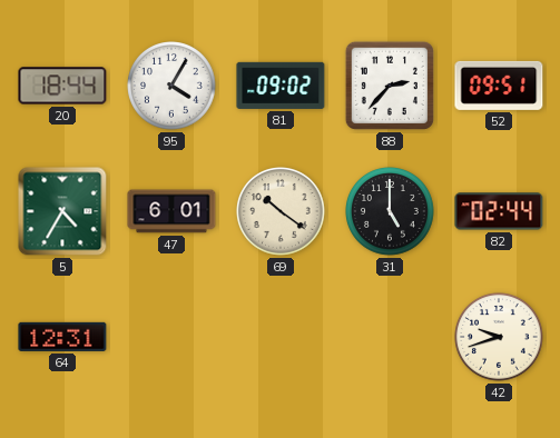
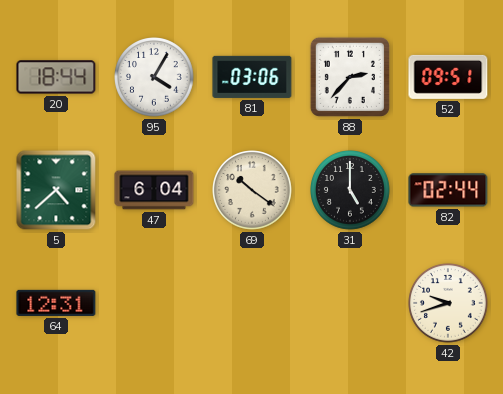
81: 09:02 -> 03:06 (252, 77)
5: 4:35 -> 4:38 (56, 190)
47: 6:01 -> 6:04 (154, 190)
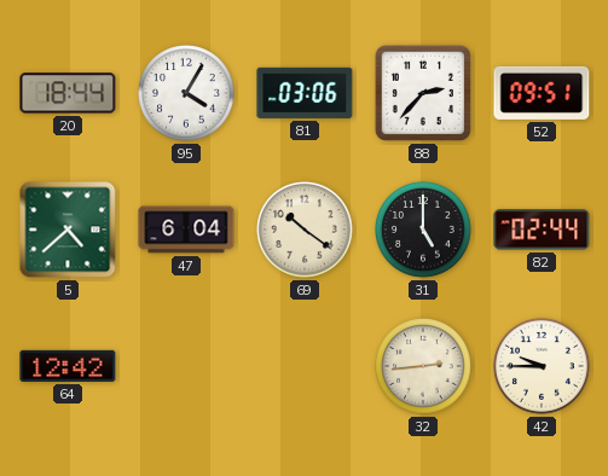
64: 12:31 -> 12:42 (68, 366)
32: none -> 2:44 (424, 367)
42: 9:42 -> 9:45 (543, 367)
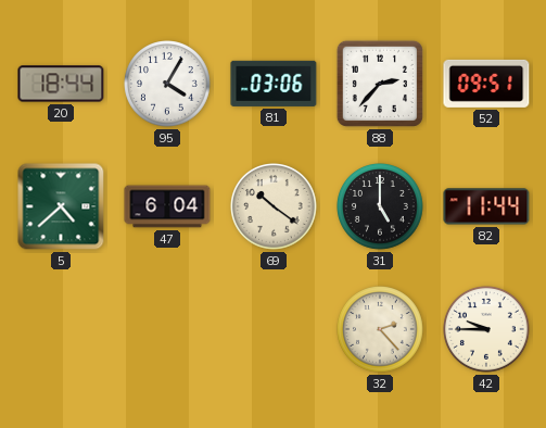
82: 02:44 -> 11:44 (486, 206)
64: 12:42 -> none (68, 366)
32: 2:44 -> 2:23 (381, 330)
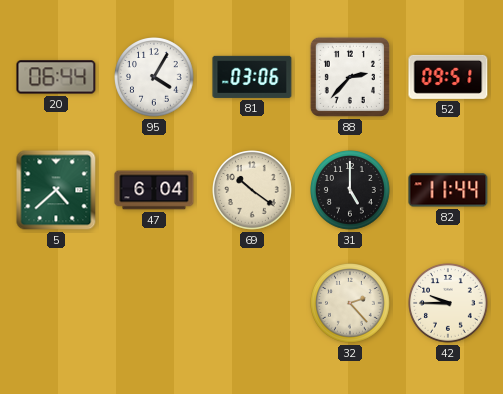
20: 18:44 -> 06:44 (56, 77)
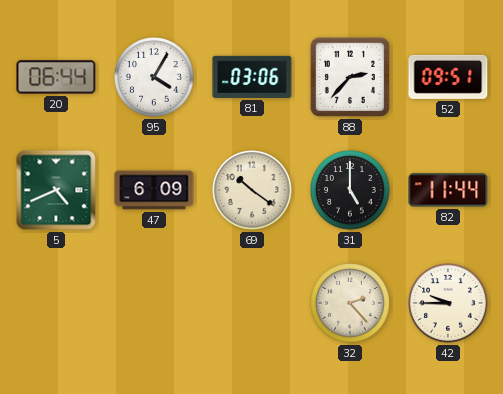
5: 4:38 -> 4:41 (56, 190)
47: 6:04 -> 6:09 (154, 190)
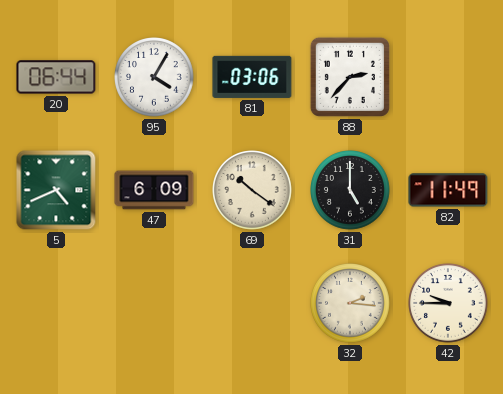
52: 09:51 -> none (448, 77)
82: 11:44 -> 11:49 (448, 190)
32: 2:23 -> 2:16 (351, 304)
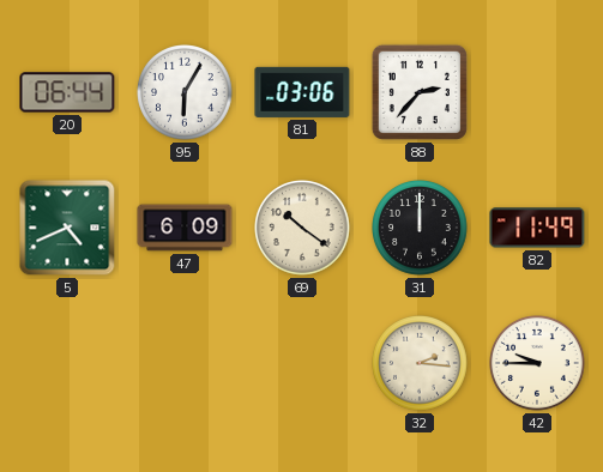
95: 4:05 -> 6:05 (186, 93)
31: 5:00 -> 12:00 (421, 229)
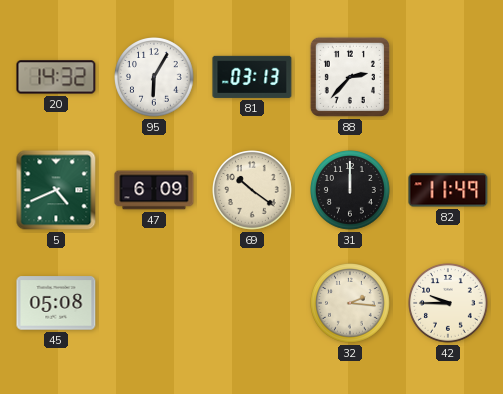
20: 06:44 -> 14:32 (56, 77)
81: 03:06 -> 03:13 (252, 77)
45: none -> 05:08 (56, 303)
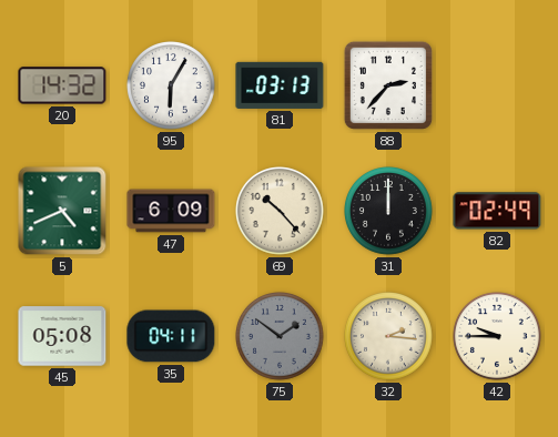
69: 10:21 -> 10:23 (281, 212)
82: 11:49 -> 02:49 (497, 211)
35: none -> 04:11 (171, 336)
75: none -> 1:51 (281, 337)
